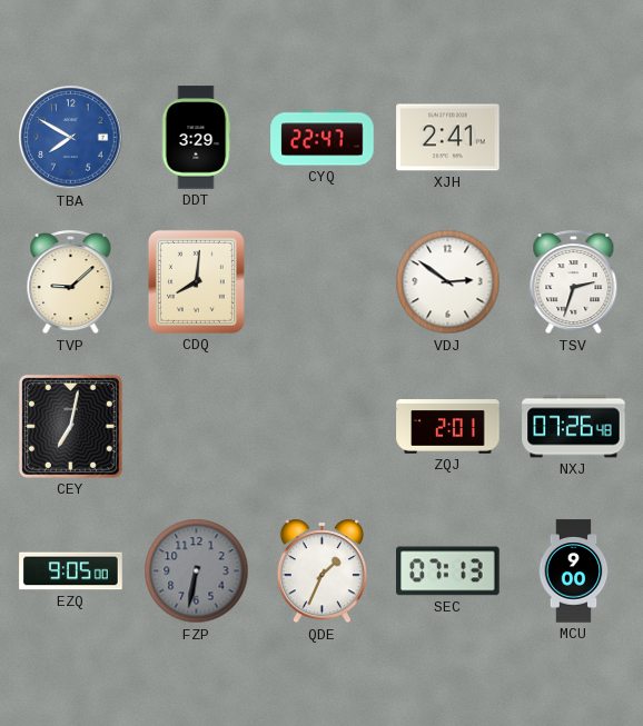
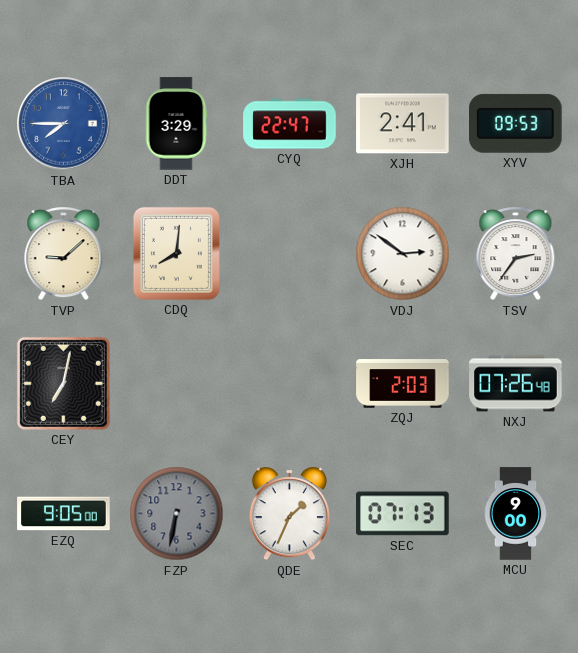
TBA: 7:50 -> 7:45 (64, 124)
XYV: none -> 09:53 (516, 123)
TSV: 2:33 -> 2:36 (516, 254)
ZQJ: 2:01 -> 2:03 (403, 384)
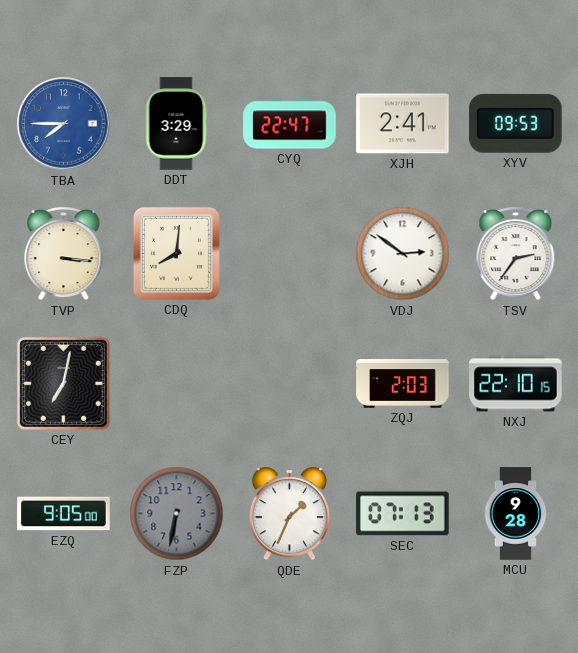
TVP: 9:08 -> 3:16 (64, 254)
NXJ: 07:26 -> 22:10 (516, 384)
MCU: 9:00 -> 9:28 (516, 514)
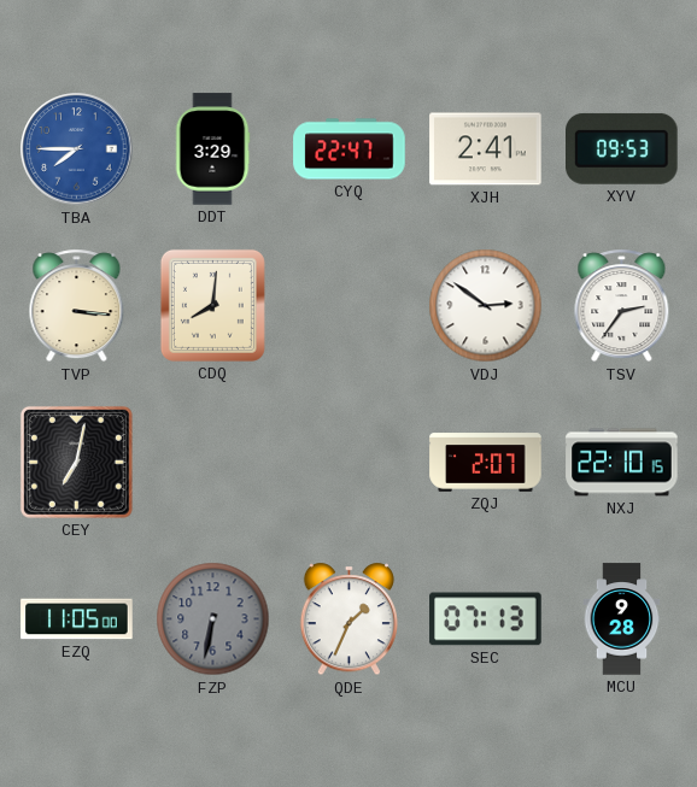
ZQJ: 2:03 -> 2:07 (486, 463)
EZQ: 9:05 -> 11:05 (77, 619)
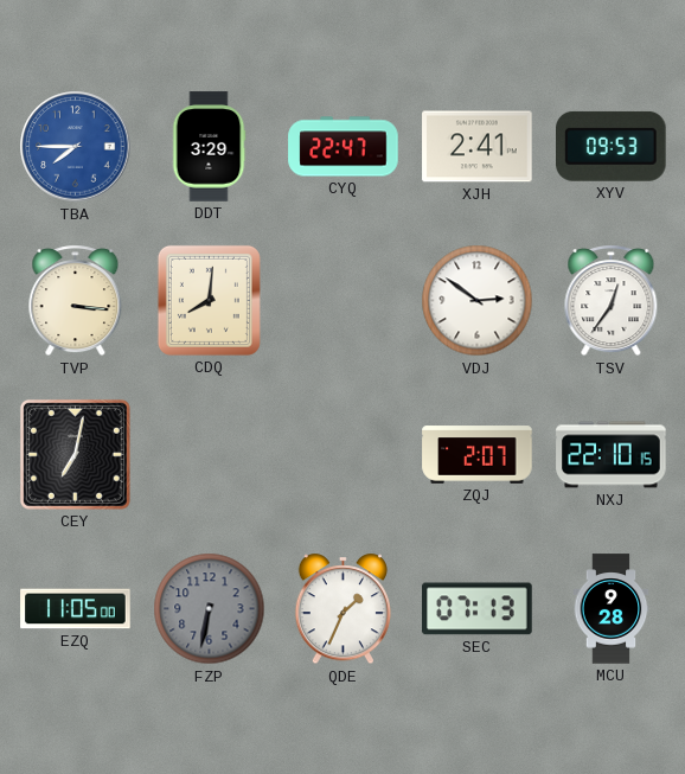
TSV: 2:36 -> 12:36 (612, 301)
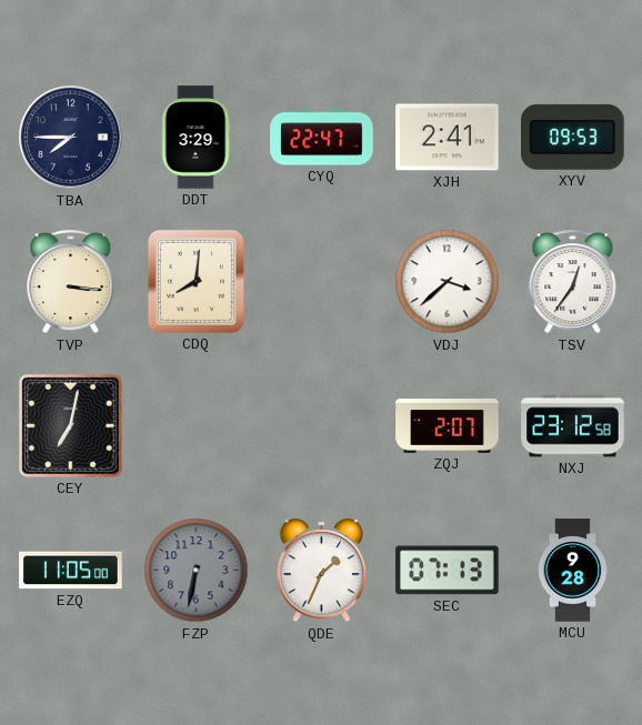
TBA dial: blue -> navy (71, 138)
VDJ: 2:51 -> 3:38 (448, 282)
NXJ: 22:10 -> 23:12 (573, 426)
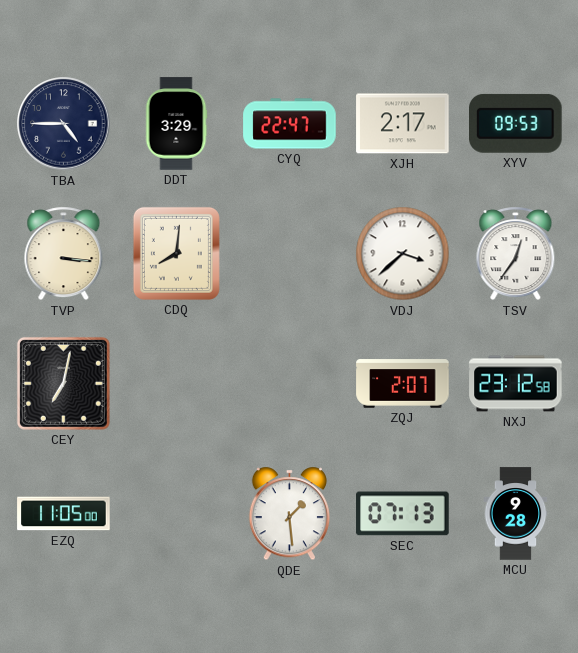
TBA: 7:45 -> 4:45 (64, 124)
XJH: 2:41 -> 2:17 (403, 124)
FZP: 6:32 -> none (197, 571)
QDE: 1:34 -> 1:29 (289, 514)
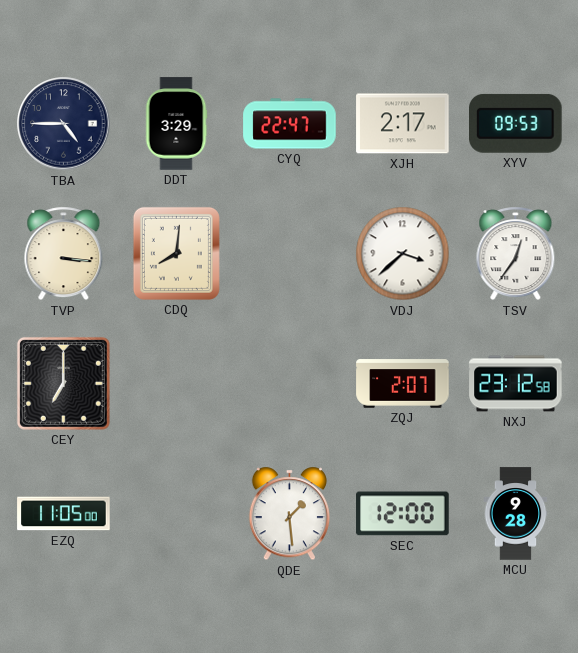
CEY: 7:02 -> 7:00 (63, 383)
SEC: 07:13 -> 12:00 (403, 514)
